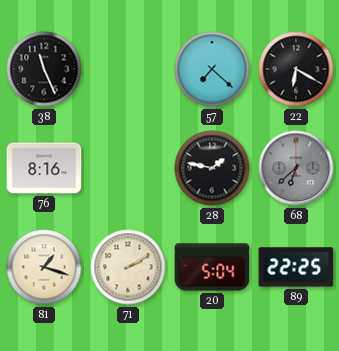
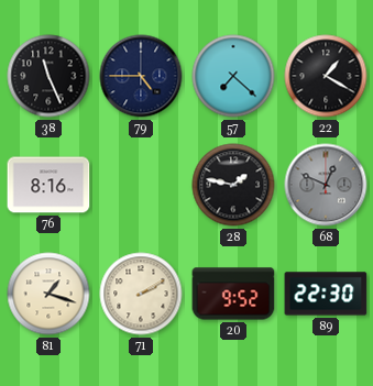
79: none -> 4:45 (141, 76)
22: 6:20 -> 1:20 (326, 76)
68: 6:38 -> 12:49 (326, 185)
20: 5:04 -> 9:52 (233, 294)
89: 22:25 -> 22:30 (326, 294)
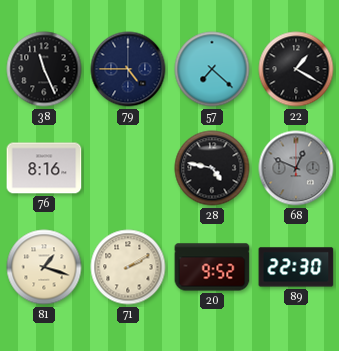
28: 1:47 -> 4:47 (212, 168)
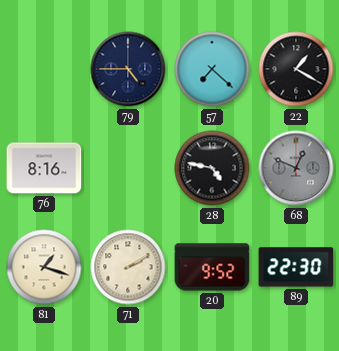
38: 11:26 -> none (44, 69)
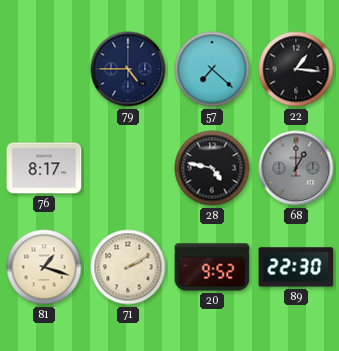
22: 1:20 -> 1:16 (296, 69)
76: 8:16 -> 8:17 (44, 168)
68: 12:49 -> 1:00 (296, 168)
